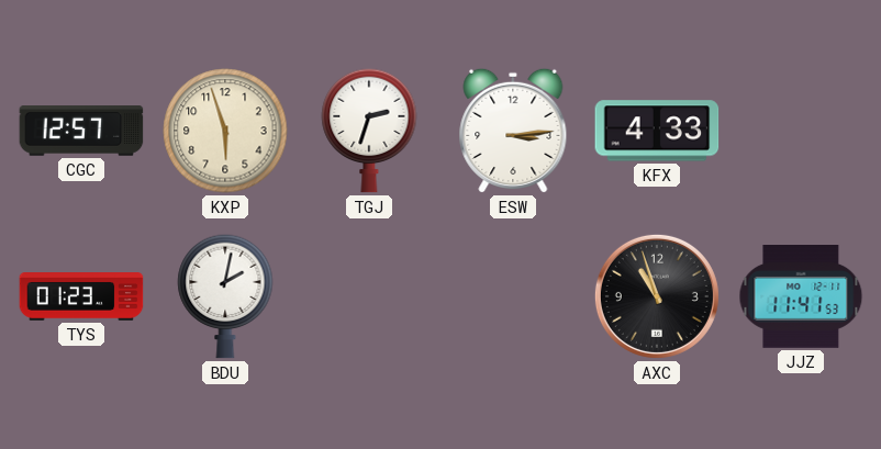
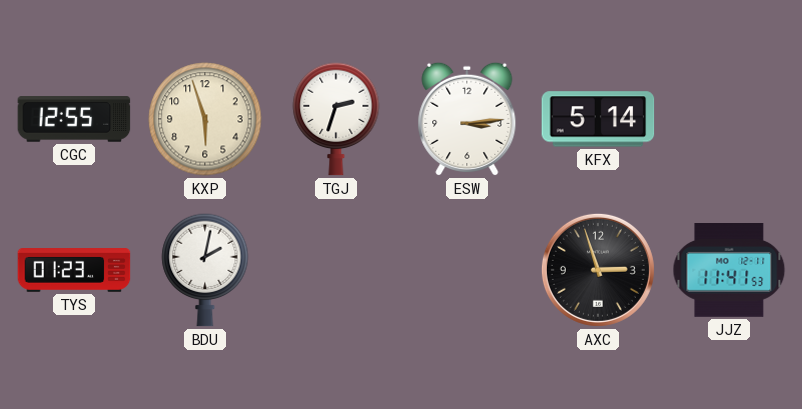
CGC: 12:57 -> 12:55 (74, 119)
KFX: 4:33 -> 5:14 (598, 119)
AXC: 10:57 -> 2:57 (598, 270)
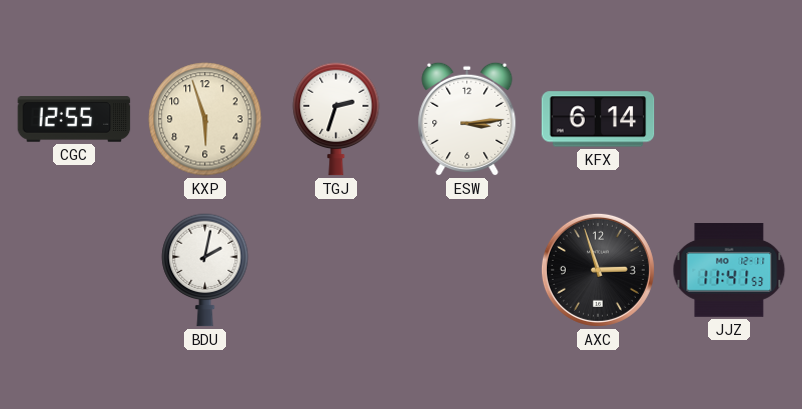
KFX: 5:14 -> 6:14 (598, 119)
TYS: 01:23 -> none (74, 271)
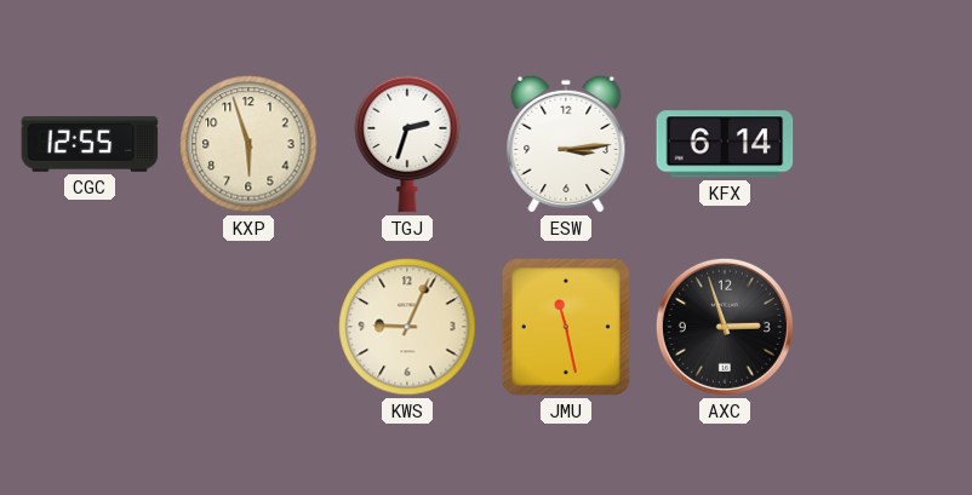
BDU: 2:02 -> none (205, 270)
KWS: none -> 9:04 (407, 327)
JMU: none -> 11:28 (566, 327)
JJZ: 11:41 -> none (729, 271)
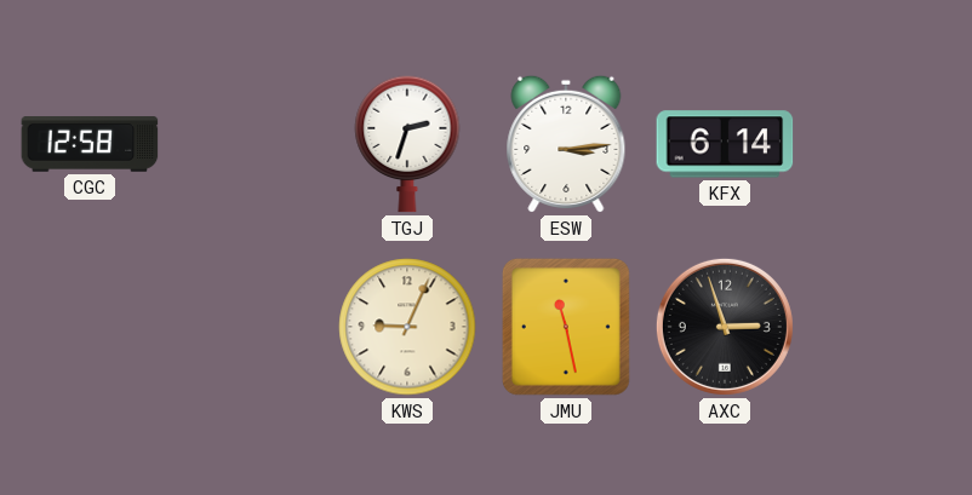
CGC: 12:55 -> 12:58 (90, 144)
KXP: 5:57 -> none (248, 144)
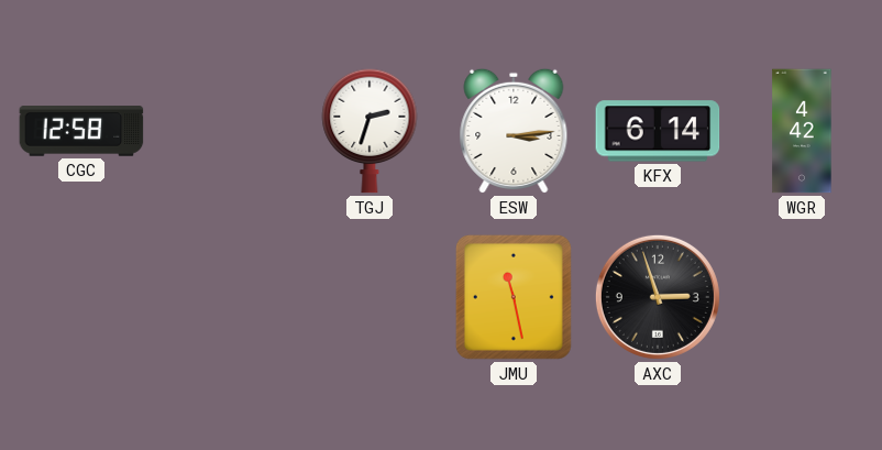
WGR: none -> 4:42 (802, 131)
KWS: 9:04 -> none (407, 327)
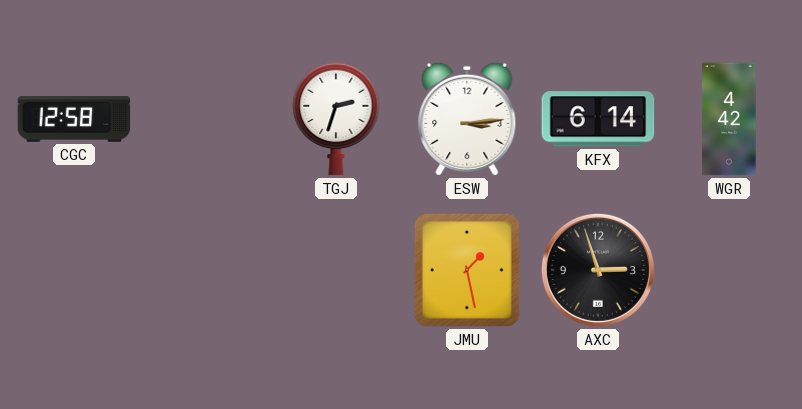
JMU: 11:28 -> 1:28 (467, 270)
